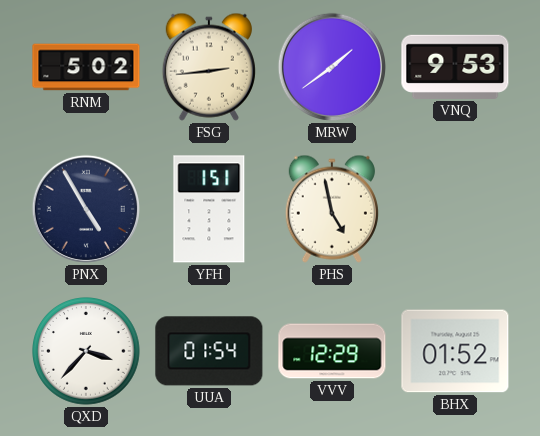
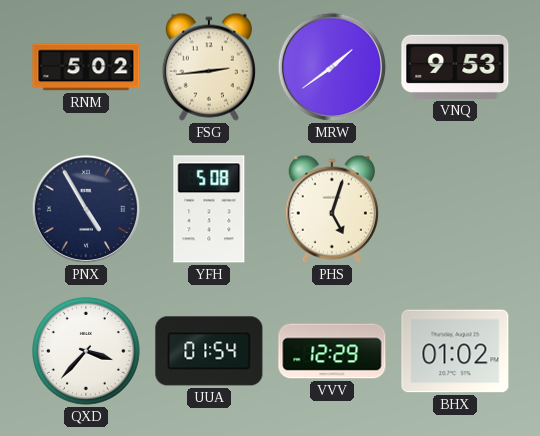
YFH: 1:51 -> 5:08 (209, 209)
PHS: 4:58 -> 5:03 (332, 209)
BHX: 01:52 -> 01:02 (455, 351)
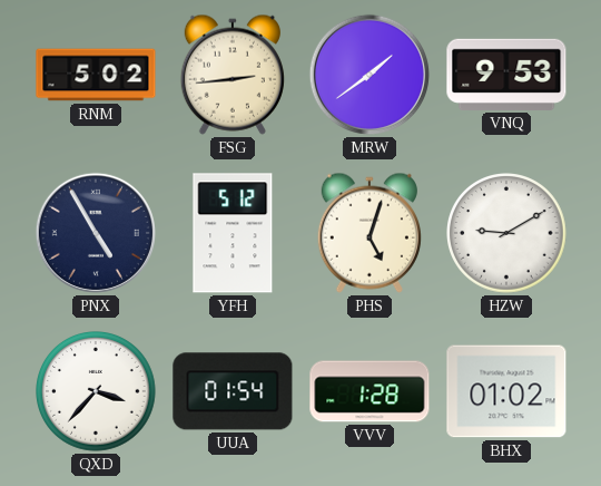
YFH: 5:08 -> 5:12 (233, 233)
HZW: none -> 9:10 (508, 234)
VVV: 12:29 -> 1:28 (370, 391)
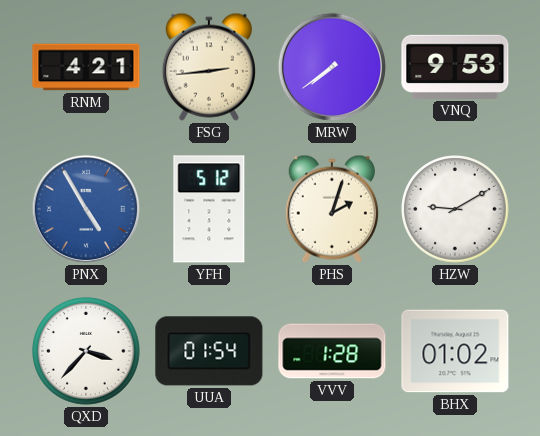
RNM: 5:02 -> 4:21 (86, 67)
MRW: 1:39 -> 7:39 (332, 67)
PNX dial: navy -> blue (86, 209)
PHS: 5:03 -> 2:03 (332, 209)
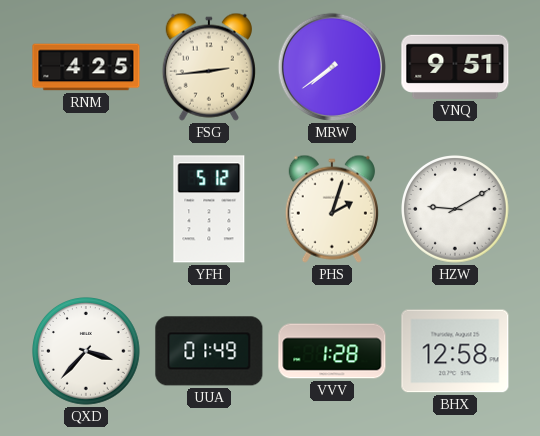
RNM: 4:21 -> 4:25 (86, 67)
VNQ: 9:53 -> 9:51 (455, 67)
PNX: 4:55 -> none (86, 209)
UUA: 01:54 -> 01:49 (209, 351)
BHX: 01:02 -> 12:58 (455, 351)
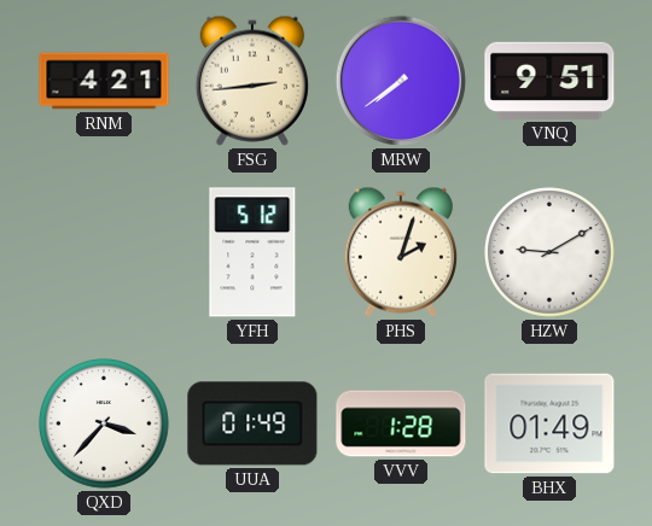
RNM: 4:25 -> 4:21 (104, 81)
BHX: 12:58 -> 01:49 (549, 423)
